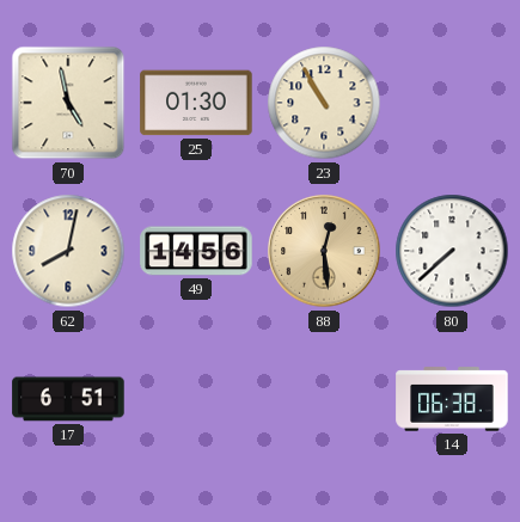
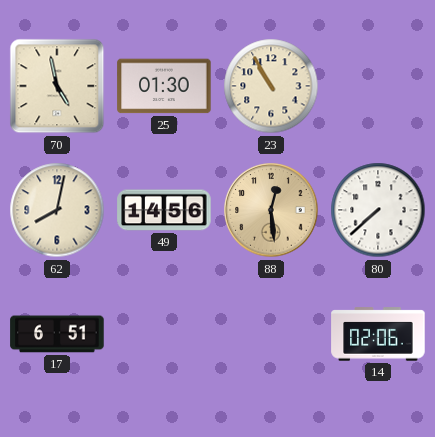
14: 06:38 -> 02:06 (378, 334)
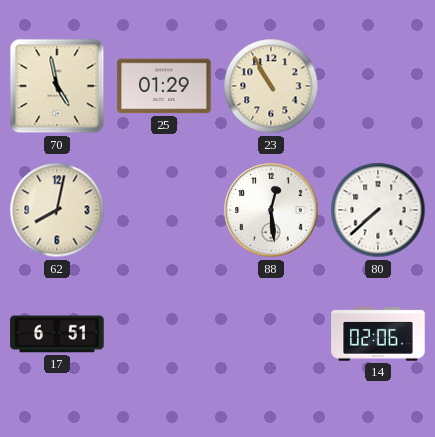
25: 01:30 -> 01:29 (164, 86)
49: 14:56 -> none (164, 210)
88 dial: champagne -> white (271, 210)
